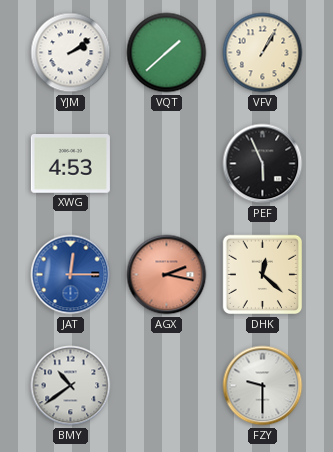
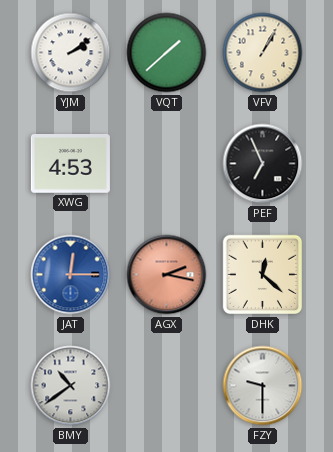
PEF: 5:56 -> 6:56 (263, 164)
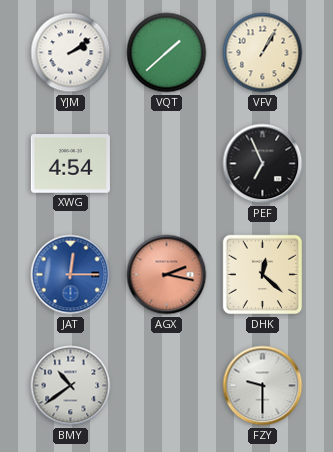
XWG: 4:53 -> 4:54 (70, 164)
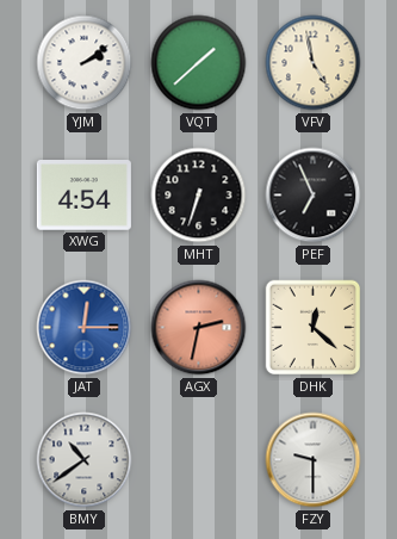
VFV: 1:05 -> 4:58 (314, 63)
MHT: none -> 6:33 (199, 196)
AGX: 2:17 -> 2:32 (199, 328)
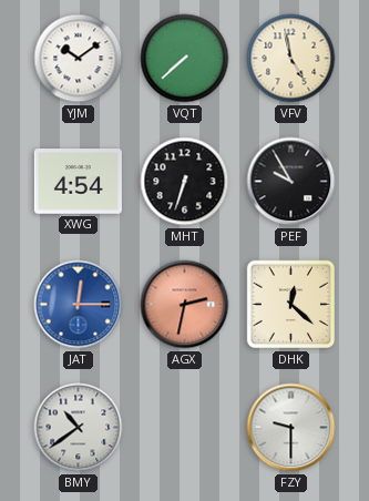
YJM: 2:09 -> 10:09 (79, 59)
VQT: 1:38 -> 7:38 (185, 59)
PEF: 6:56 -> 9:55 (291, 182)
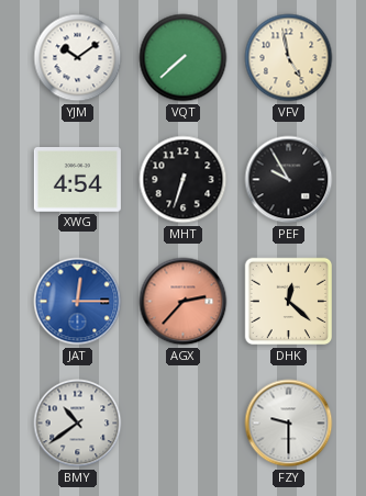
AGX: 2:32 -> 2:37 (184, 302)
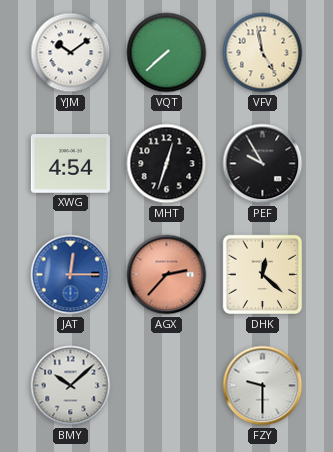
MHT: 6:33 -> 12:33 (167, 164)
BMY: 10:39 -> 10:08 (71, 386)
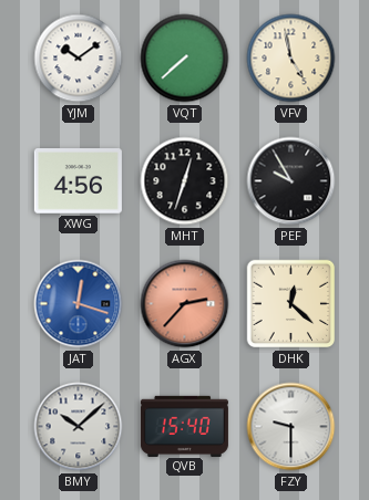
XWG: 4:54 -> 4:56 (78, 181)
JAT: 12:15 -> 12:18 (79, 304)
QVB: none -> 15:40 (184, 426)
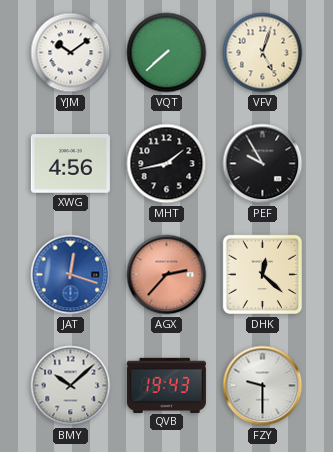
VFV: 4:58 -> 5:03 (263, 53)
MHT: 12:33 -> 1:43 (167, 164)
QVB: 15:40 -> 19:43 (166, 385)
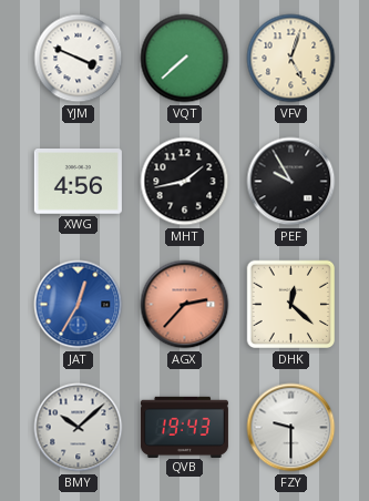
YJM: 10:09 -> 3:49 (79, 59)
JAT: 12:18 -> 12:35 (79, 305)
